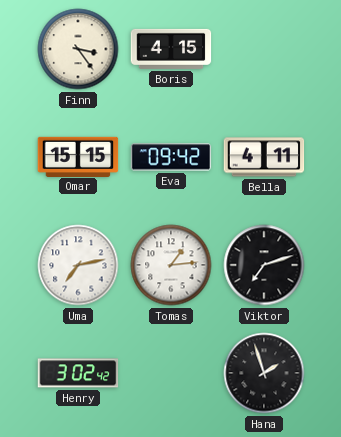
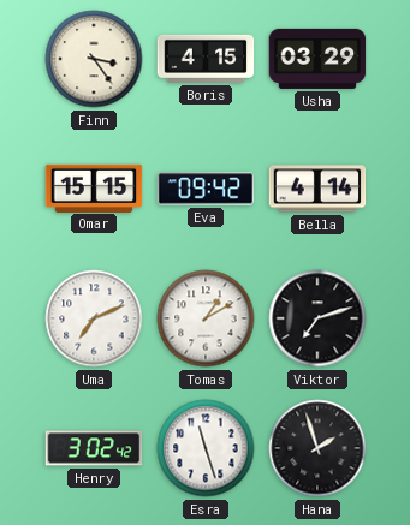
Usha: none -> 03:29 (317, 59)
Bella: 4:11 -> 4:14 (317, 189)
Uma: 7:13 -> 7:11 (94, 318)
Tomas: 1:14 -> 1:10 (206, 318)
Esra: none -> 11:27 (206, 448)
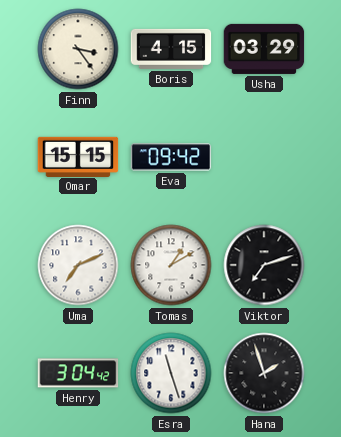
Bella: 4:14 -> none (317, 189)
Henry: 3:02 -> 3:04 (78, 373)
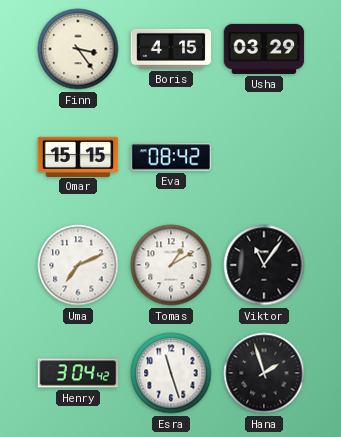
Eva: 09:42 -> 08:42 (171, 157)
Viktor: 7:12 -> 11:06 (264, 265)
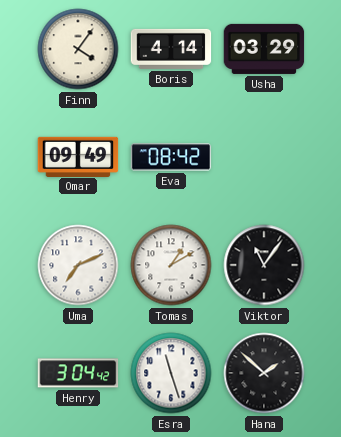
Finn: 3:24 -> 4:06 (78, 49)
Boris: 4:15 -> 4:14 (171, 49)
Omar: 15:15 -> 09:49 (78, 156)
Hana: 1:57 -> 1:52 (264, 373)
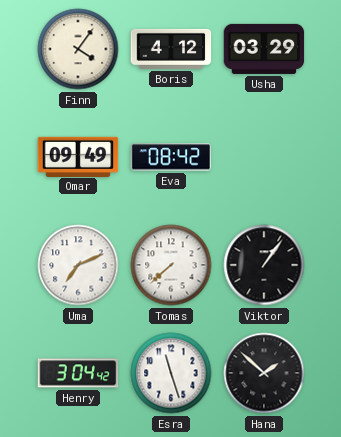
Boris: 4:14 -> 4:12 (171, 49)
Tomas: 1:10 -> 7:38 (171, 265)
Viktor: 11:06 -> 1:06 (264, 265)
